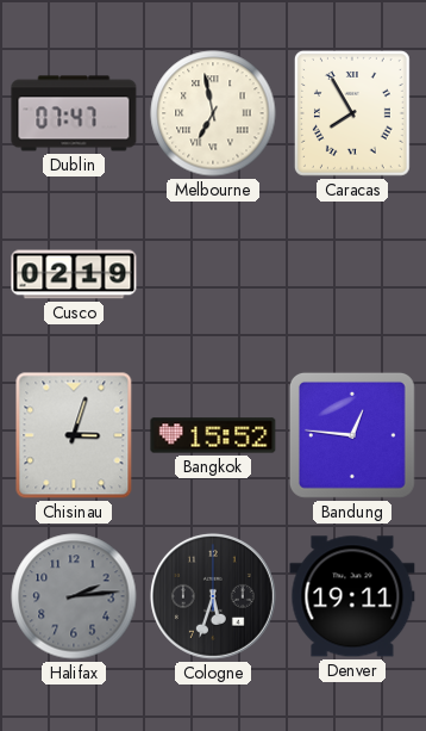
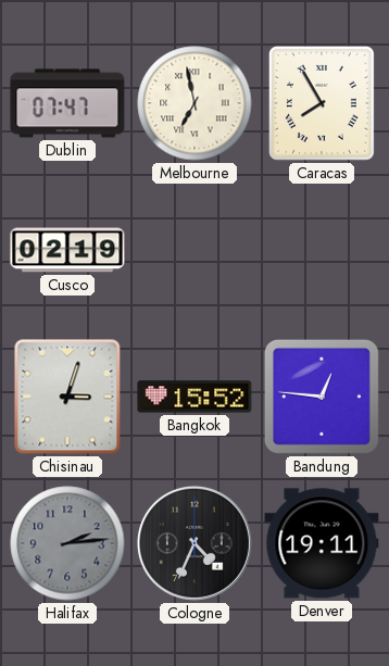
Cologne: 5:33 -> 4:34 (195, 543)
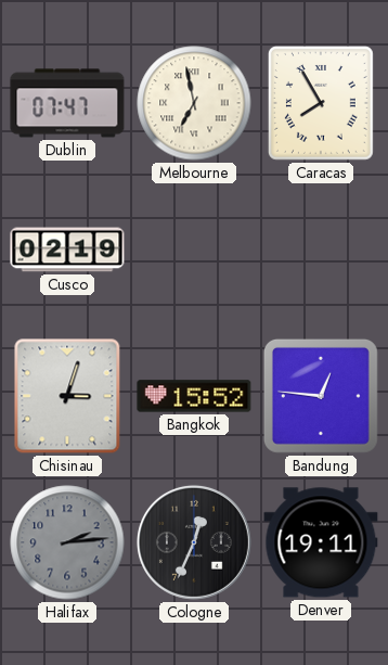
Cologne: 4:34 -> 12:34 (194, 542)
